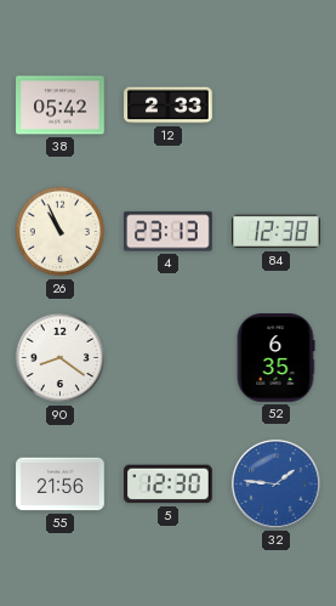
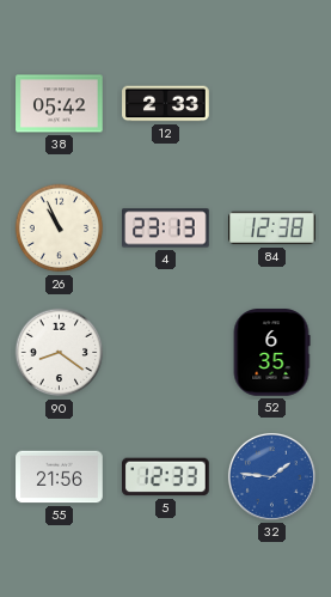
5: 12:30 -> 12:33 (166, 477)
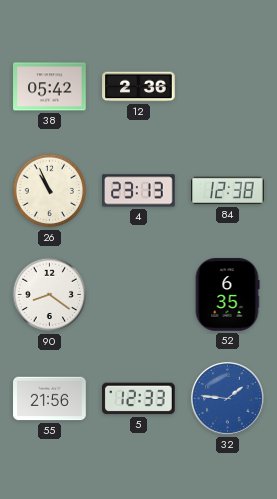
12: 2:33 -> 2:36 (139, 87)
